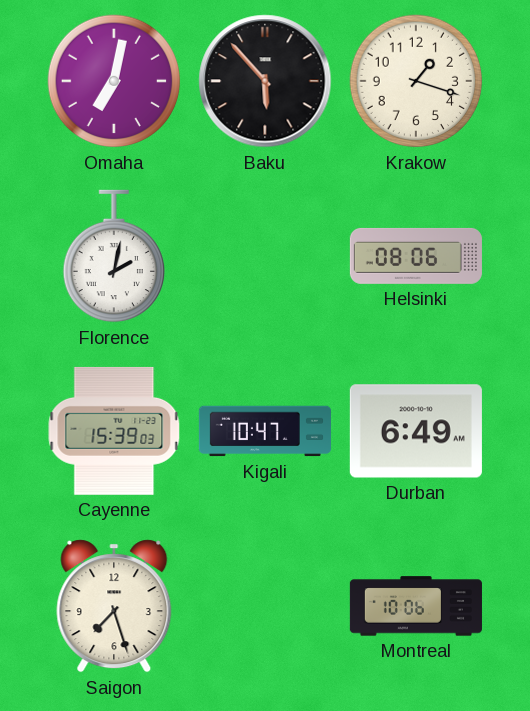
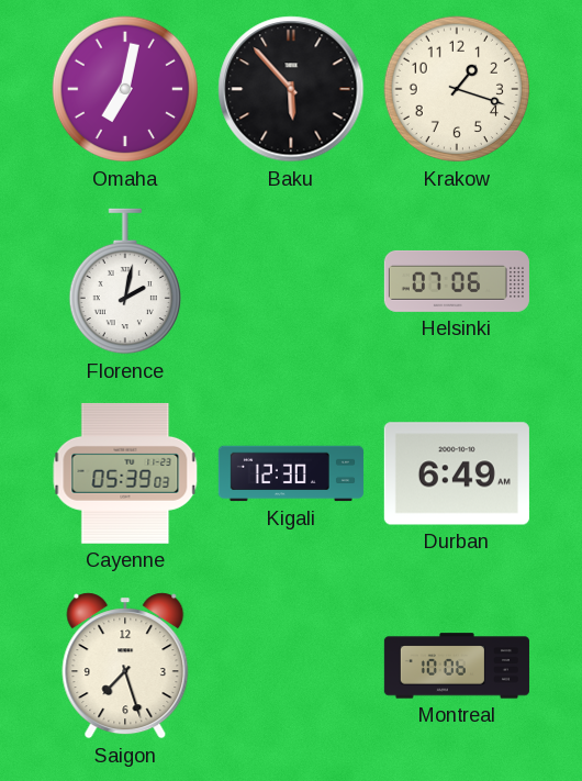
Helsinki: 08:06 -> 07:06 (457, 281)
Cayenne: 15:39 -> 05:39 (125, 473)
Kigali: 10:47 -> 12:30 (291, 473)
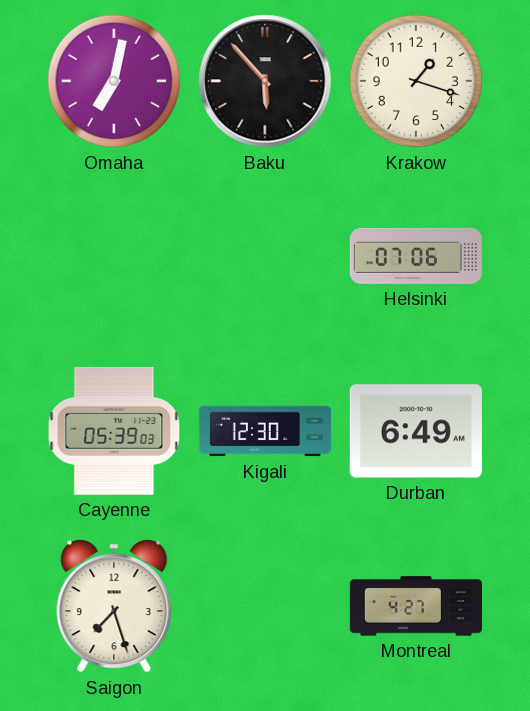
Florence: 2:02 -> none (124, 281)
Montreal: 10:06 -> 4:27 (416, 606)
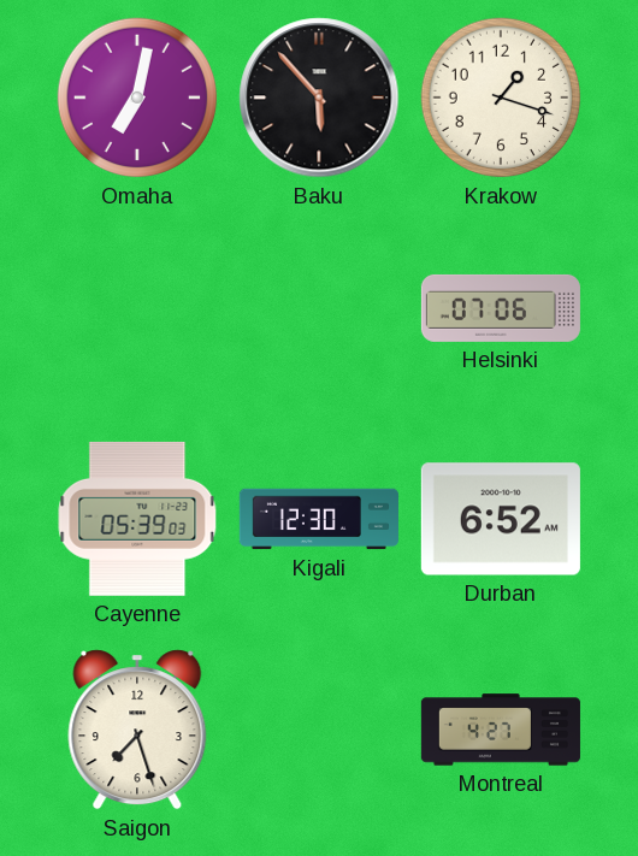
Durban: 6:49 -> 6:52 (501, 519)
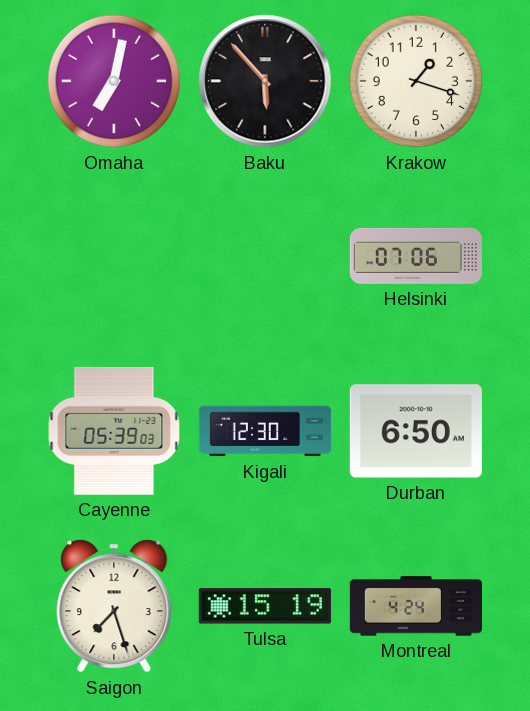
Durban: 6:52 -> 6:50 (416, 431)
Tulsa: none -> 15:19 (265, 606)
Montreal: 4:27 -> 4:24 (416, 606)
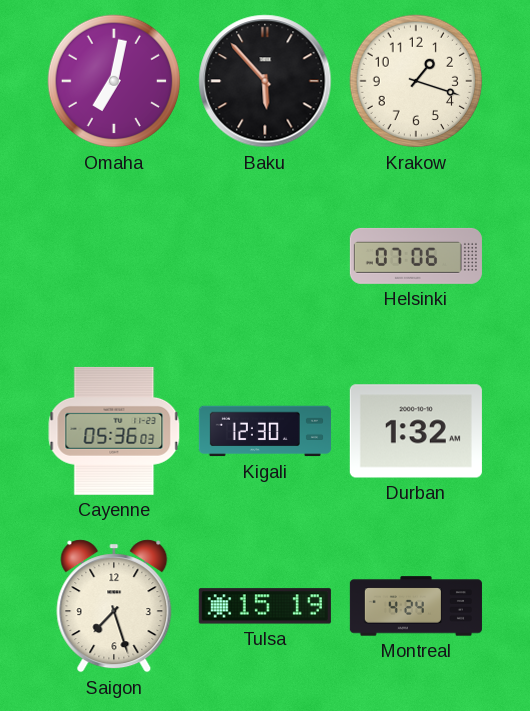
Cayenne: 05:39 -> 05:36 (114, 431)
Durban: 6:50 -> 1:32 (416, 431)
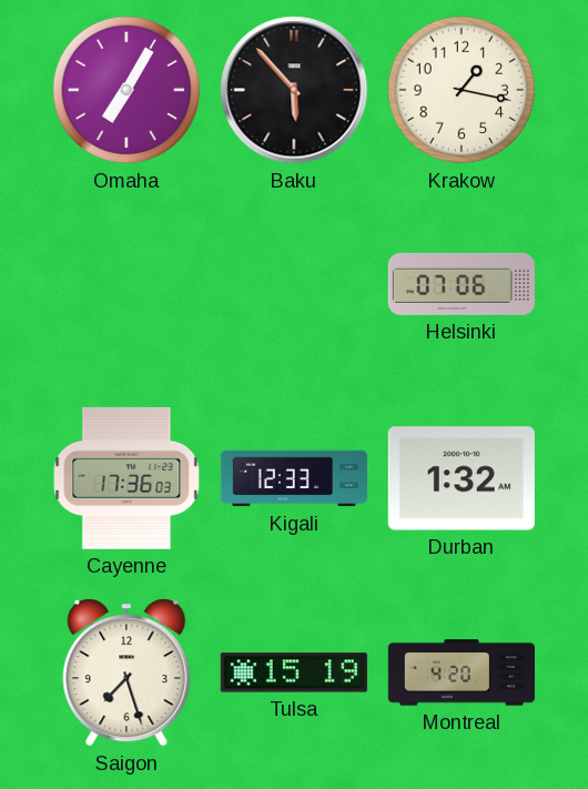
Omaha: 7:02 -> 7:05 (126, 90)
Krakow: 1:18 -> 1:17 (462, 90)
Cayenne: 05:36 -> 17:36 (126, 478)
Kigali: 12:30 -> 12:33 (294, 478)
Montreal: 4:24 -> 4:20 (462, 672)
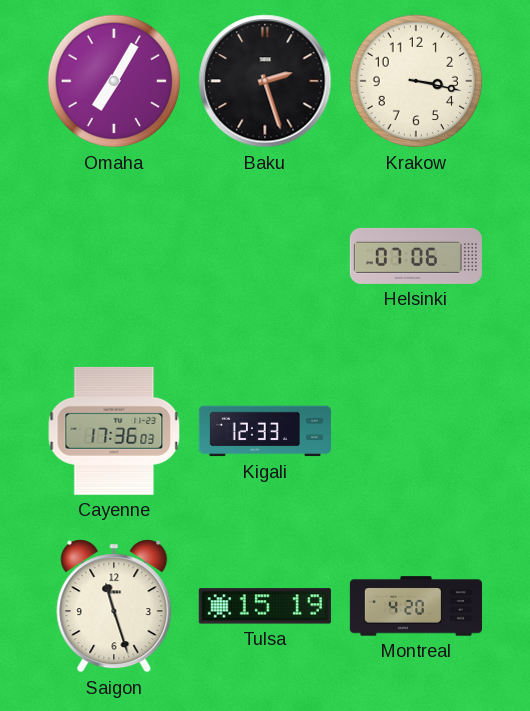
Baku: 5:53 -> 2:27 (265, 81)
Krakow: 1:17 -> 3:17 (416, 81)
Durban: 1:32 -> none (462, 478)
Saigon: 7:27 -> 11:27 (114, 606)
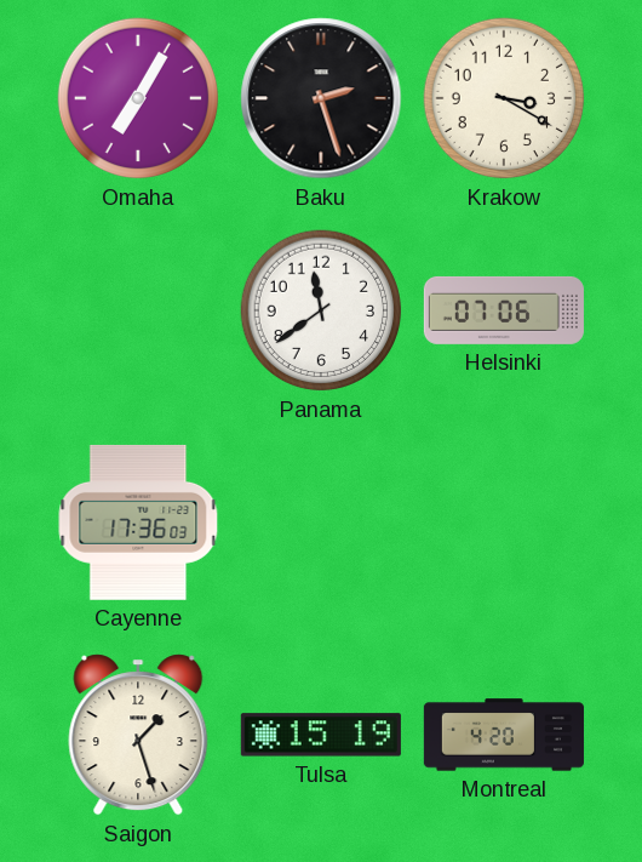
Krakow: 3:17 -> 3:20 (504, 98)
Panama: none -> 11:39 (321, 310)
Kigali: 12:33 -> none (265, 431)
Saigon: 11:27 -> 1:27 (138, 735)
